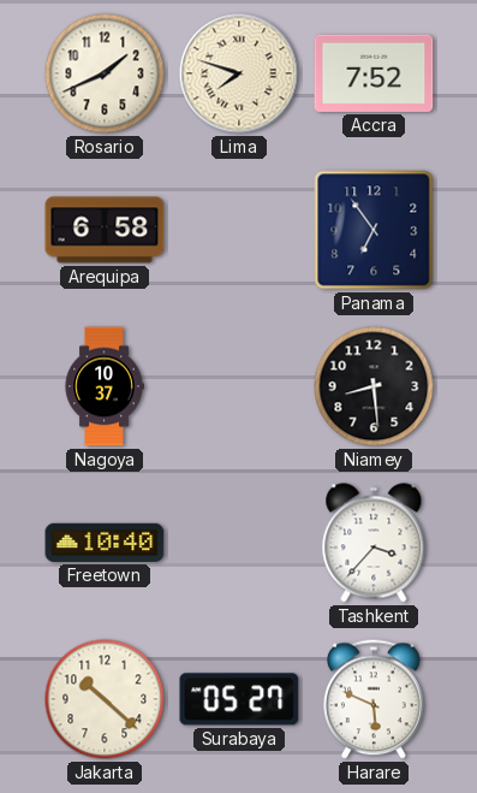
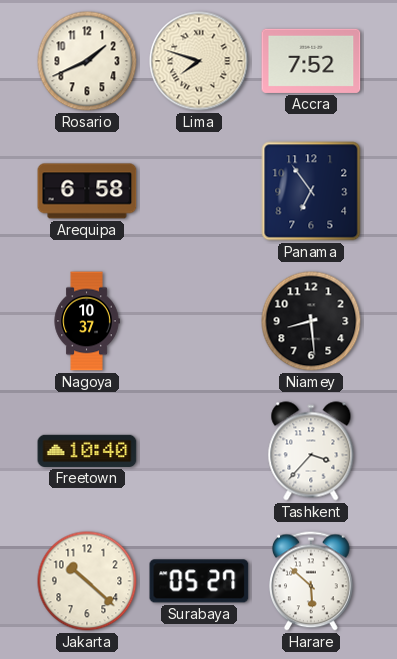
Harare: 5:49 -> 5:52 (312, 581)
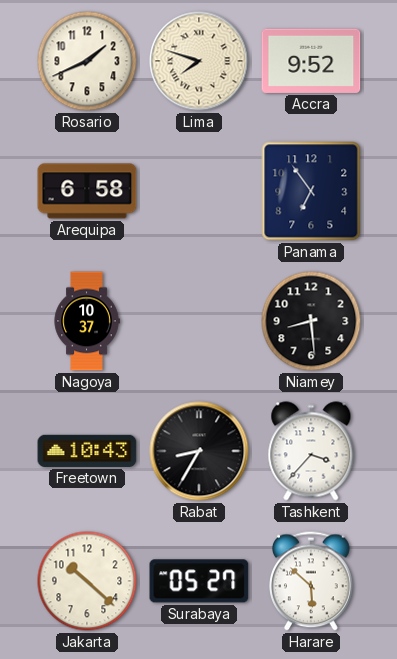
Accra: 7:52 -> 9:52 (311, 61)
Freetown: 10:40 -> 10:43 (87, 451)
Rabat: none -> 8:35 (199, 451)
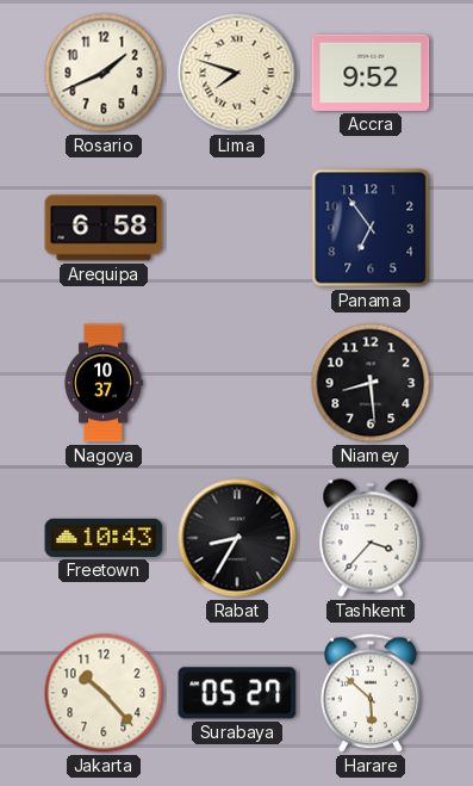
Jakarta: 10:22 -> 10:23 (104, 693)
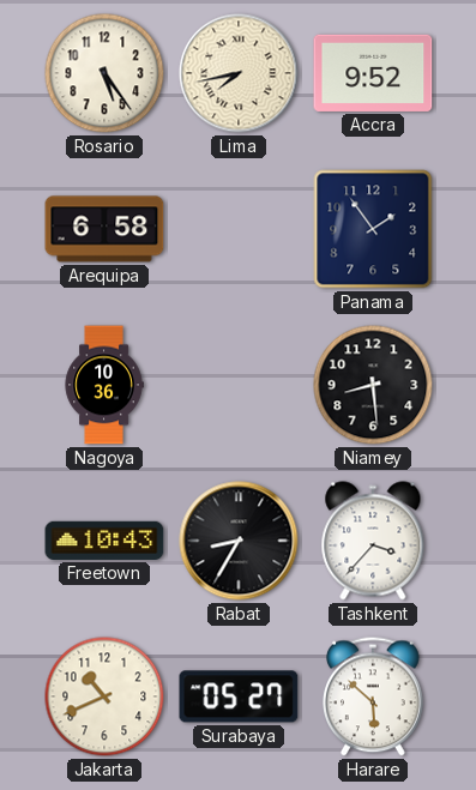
Rosario: 1:41 -> 5:24 (104, 73)
Lima: 7:48 -> 7:43 (239, 73)
Panama: 6:54 -> 1:54 (373, 229)
Nagoya: 10:37 -> 10:36 (104, 385)
Jakarta: 10:23 -> 10:41 (104, 696)
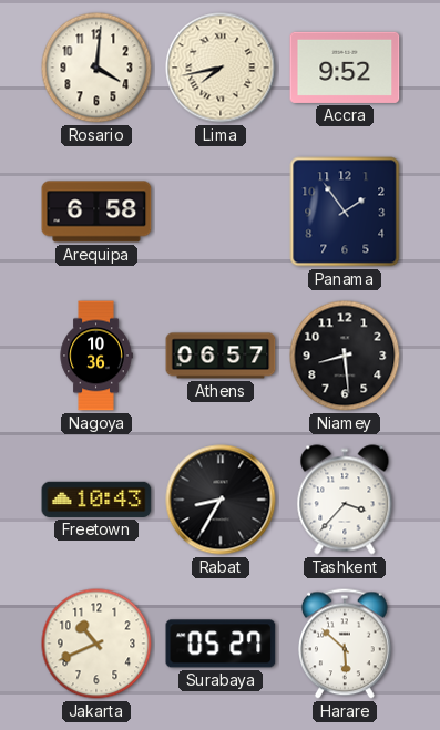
Rosario: 5:24 -> 4:01 (96, 68)
Athens: none -> 06:57 (221, 356)
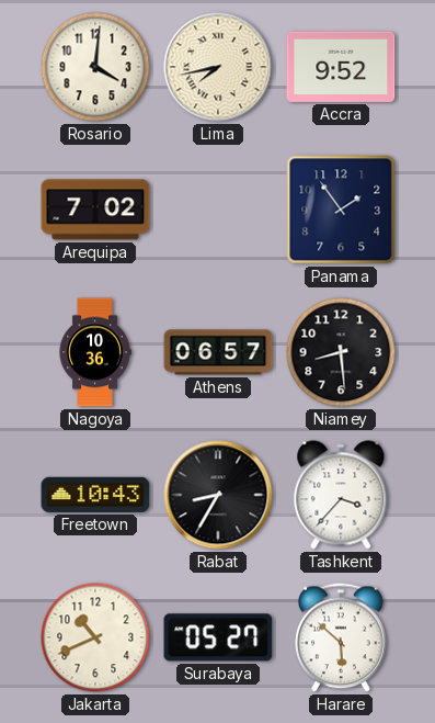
Arequipa: 6:58 -> 7:02 (95, 210)
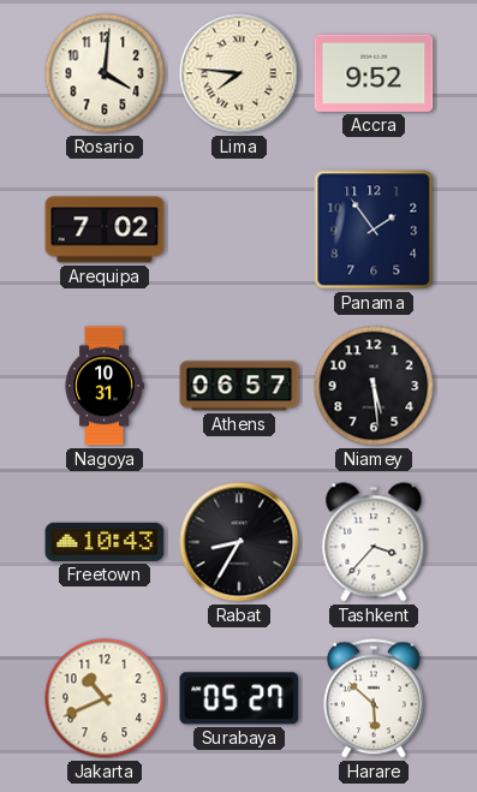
Lima: 7:43 -> 7:46 (239, 73)
Nagoya: 10:36 -> 10:31 (105, 386)
Niamey: 8:29 -> 5:29 (374, 386)
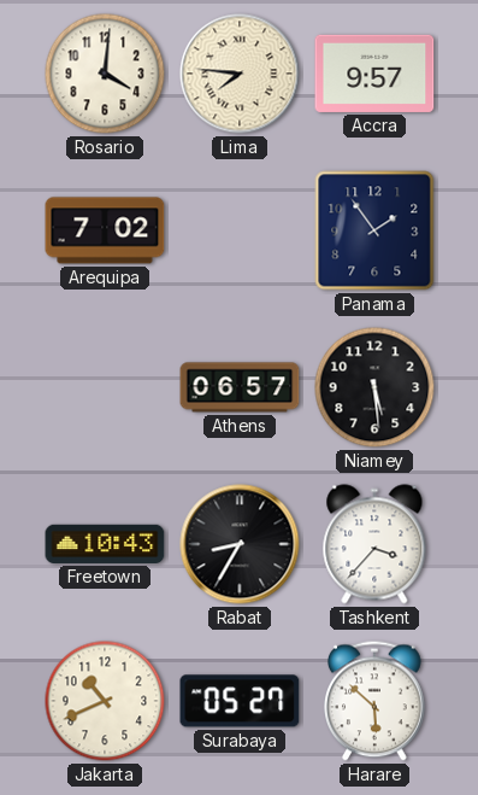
Accra: 9:52 -> 9:57 (374, 74)
Nagoya: 10:31 -> none (105, 386)
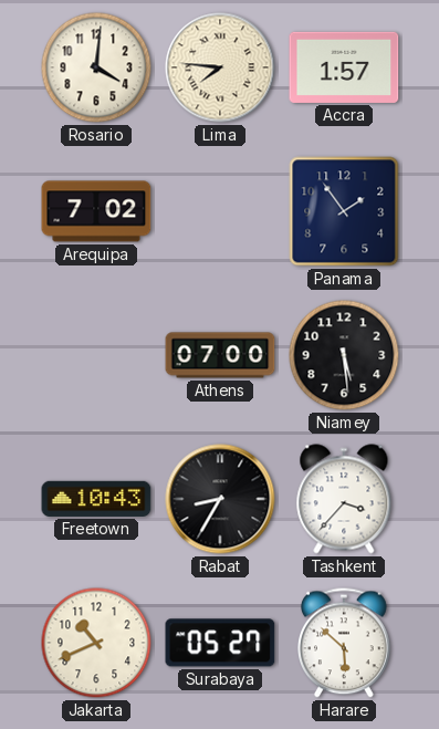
Accra: 9:57 -> 1:57 (344, 67)
Athens: 06:57 -> 07:00 (220, 355)
